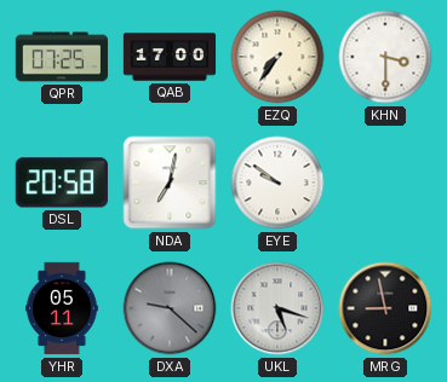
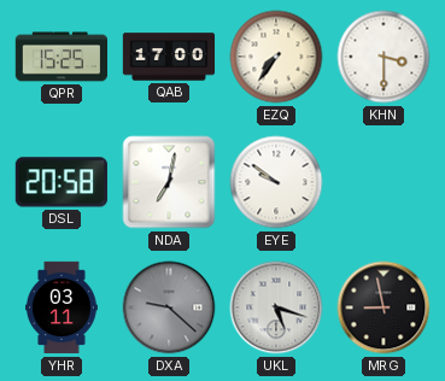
QPR: 07:25 -> 15:25 (60, 57)
YHR: 05:11 -> 03:11 (63, 307)
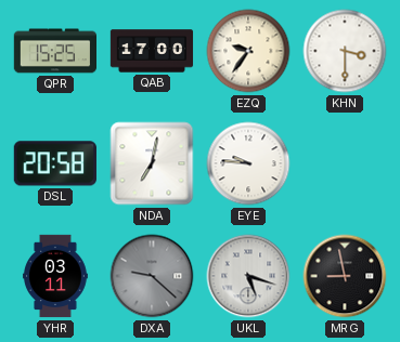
EZQ: 7:36 -> 9:36 (248, 51)
EYE: 9:51 -> 9:46 (248, 163)
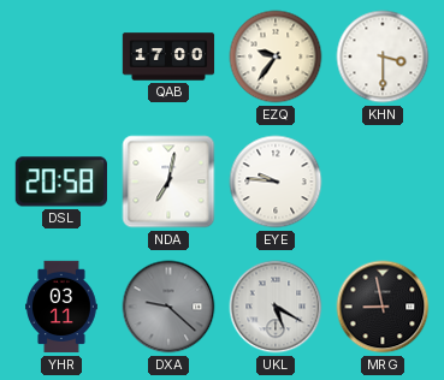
QPR: 15:25 -> none (54, 51)
UKL: 5:18 -> 5:20 (276, 307)
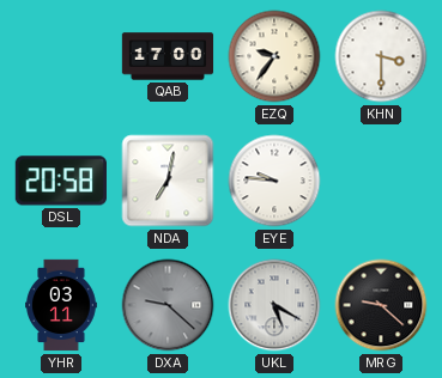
MRG: 8:58 -> 9:22 (381, 305)
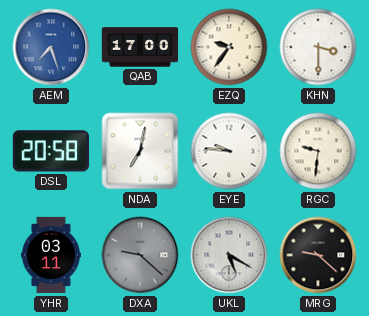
AEM: none -> 7:27 (51, 47)
RGC: none -> 9:31 (318, 151)
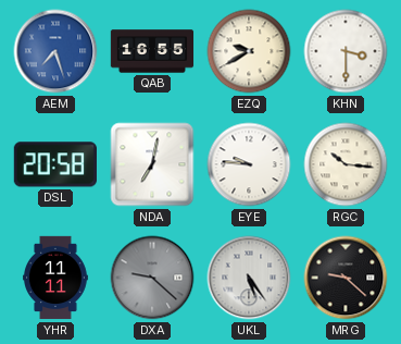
QAB: 17:00 -> 16:55 (152, 51)
EZQ: 9:36 -> 9:40 (249, 51)
RGC: 9:31 -> 10:16 (346, 164)
YHR: 03:11 -> 11:11 (57, 278)
UKL: 5:20 -> 5:24 (249, 278)
